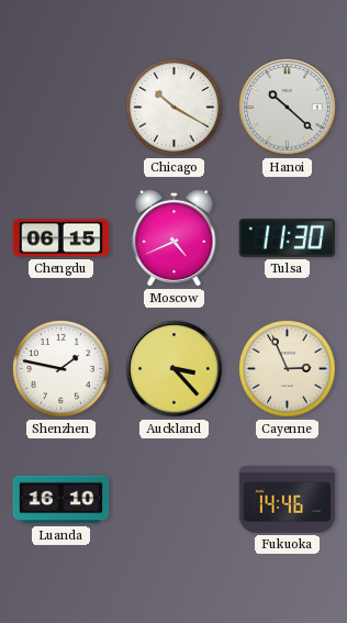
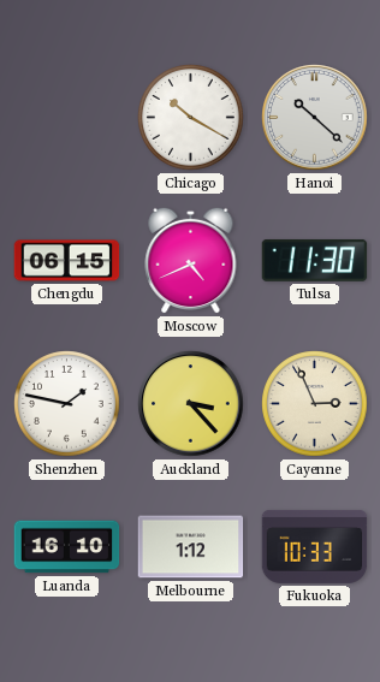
Melbourne: none -> 1:12 (191, 547)
Fukuoka: 14:46 -> 10:33 (315, 546)
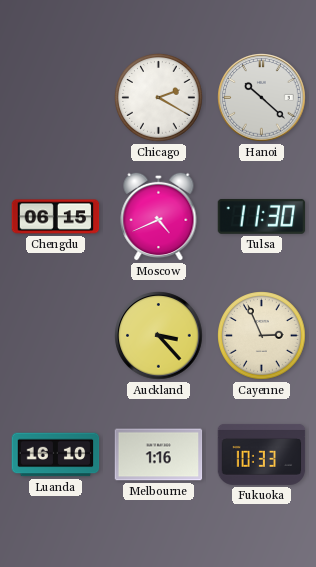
Chicago: 10:20 -> 2:20 (159, 98)
Shenzhen: 1:47 -> none (67, 404)
Melbourne: 1:12 -> 1:16 (159, 455)
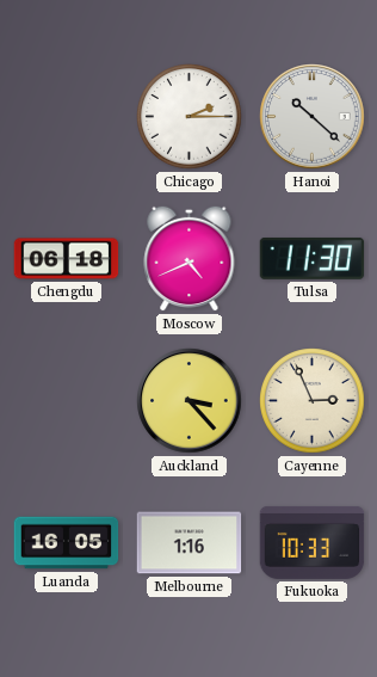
Chicago: 2:20 -> 2:15 (190, 117)
Chengdu: 06:15 -> 06:18 (67, 259)
Luanda: 16:10 -> 16:05 (67, 543)
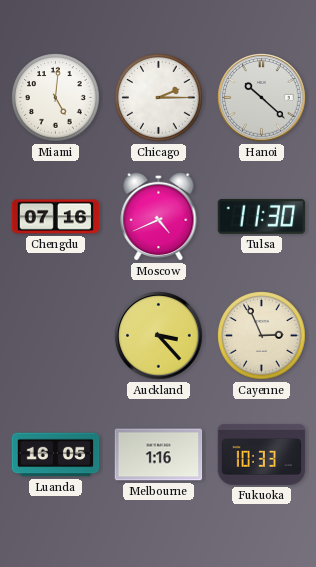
Miami: none -> 5:01 (56, 98)
Chengdu: 06:18 -> 07:16 (56, 217)
